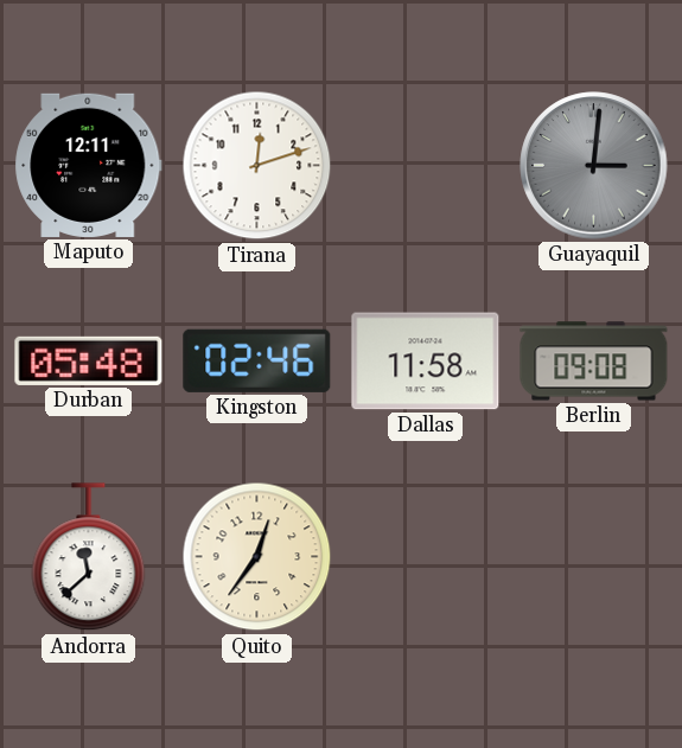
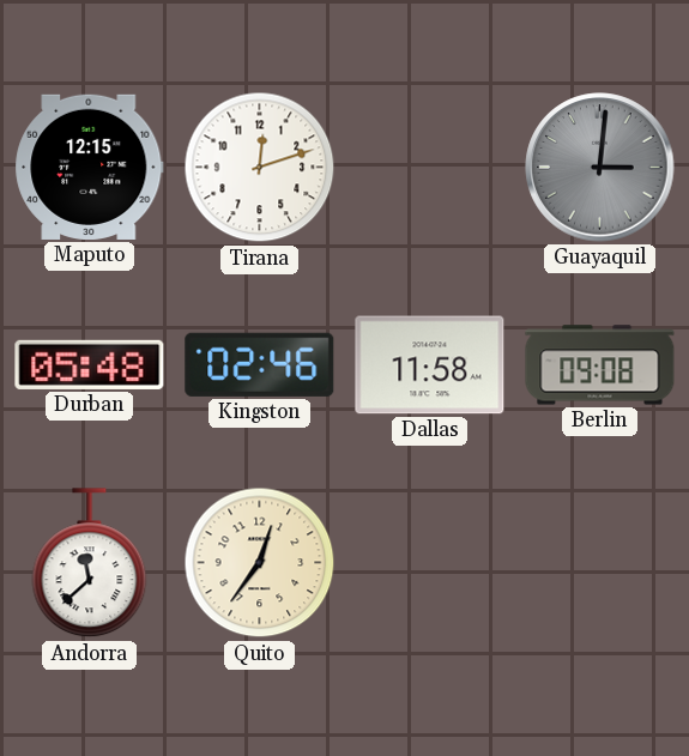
Maputo: 12:11 -> 12:15 (90, 167)
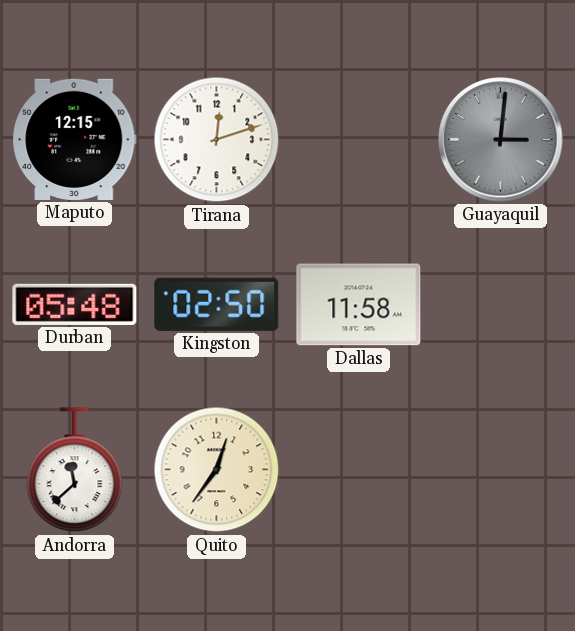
Kingston: 02:46 -> 02:50 (217, 304)
Berlin: 09:08 -> none (600, 365)
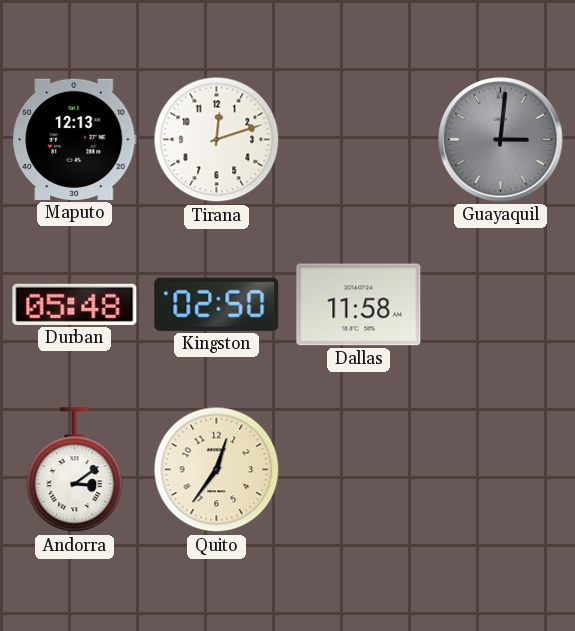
Maputo: 12:15 -> 12:13 (75, 139)
Andorra: 11:38 -> 3:09 (75, 470)
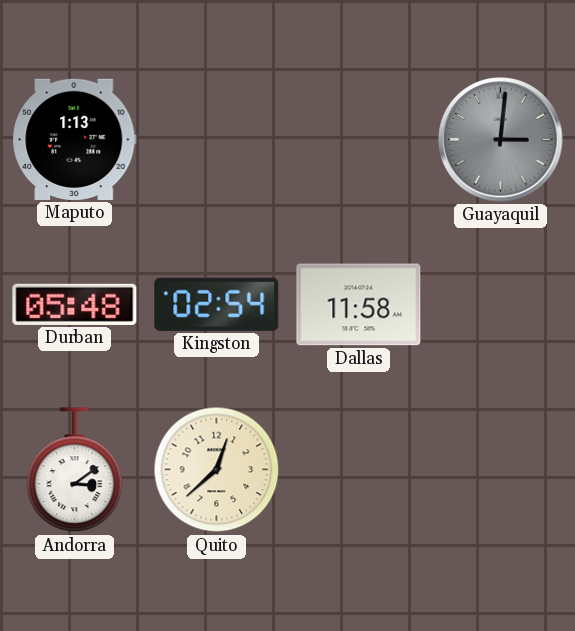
Maputo: 12:13 -> 1:13 (75, 139)
Tirana: 12:12 -> none (217, 140)
Kingston: 02:50 -> 02:54 (217, 304)
Quito: 12:36 -> 12:38 (217, 470)
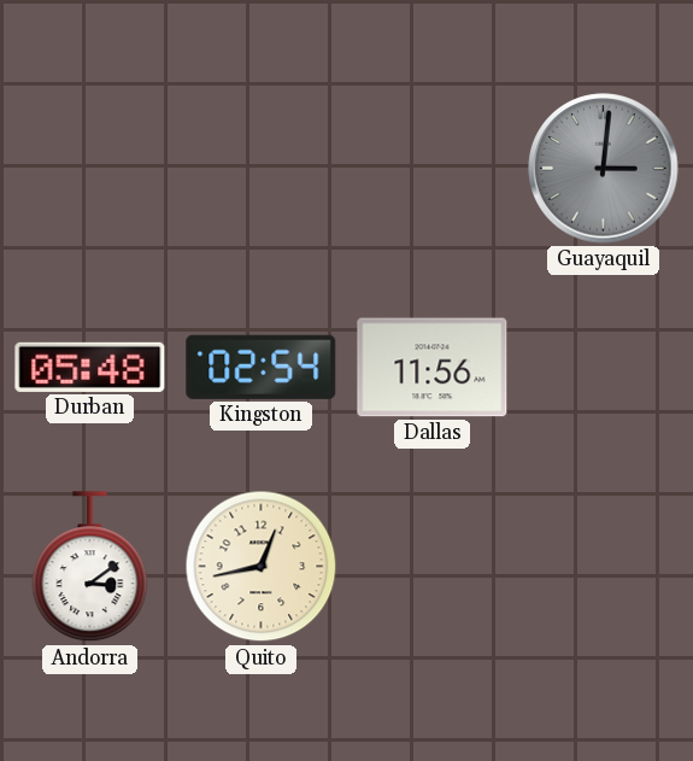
Maputo: 1:13 -> none (75, 139)
Dallas: 11:58 -> 11:56 (433, 368)
Quito: 12:38 -> 12:43 (262, 567)
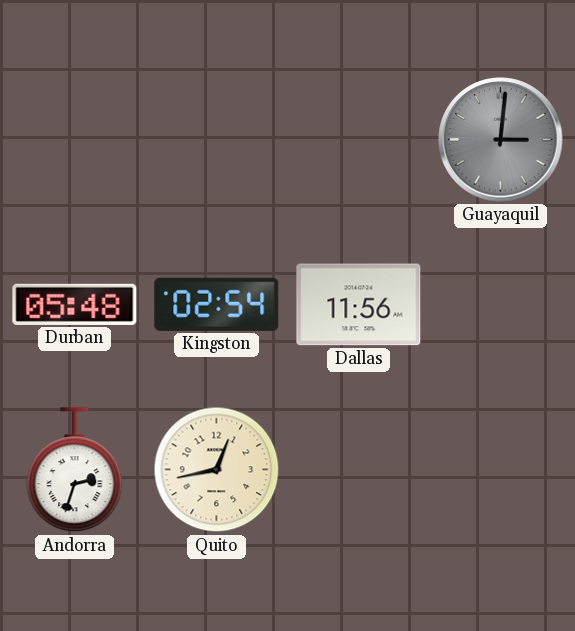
Andorra: 3:09 -> 2:33 (75, 470)
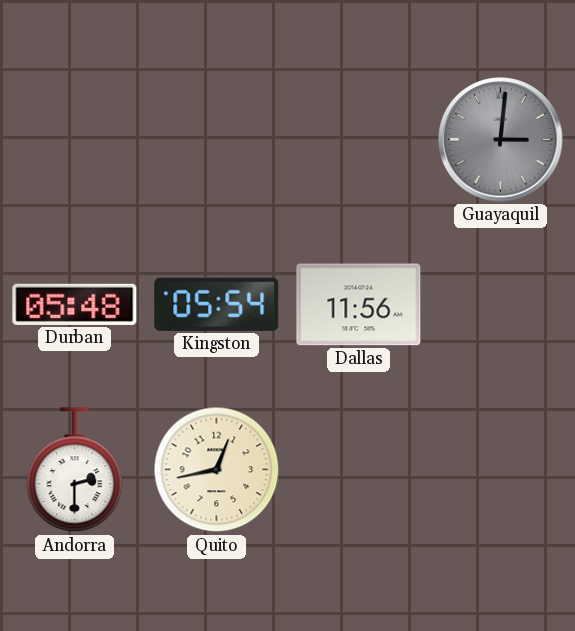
Kingston: 02:54 -> 05:54 (217, 304)
Andorra: 2:33 -> 2:30 (75, 470)
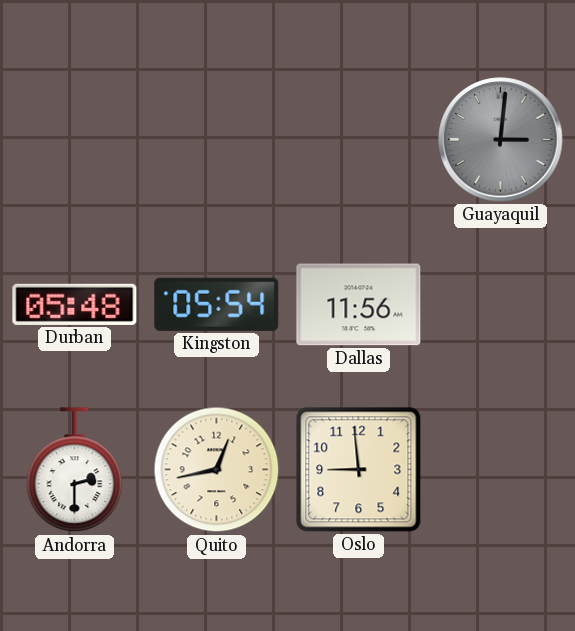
Oslo: none -> 8:59 (359, 470)
